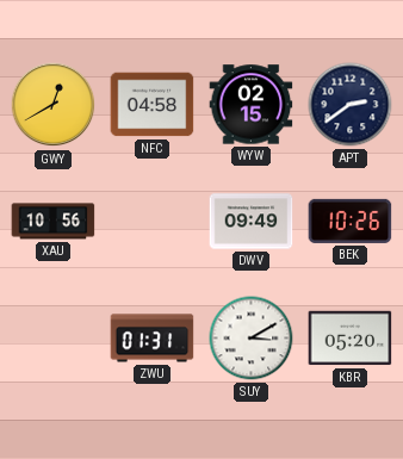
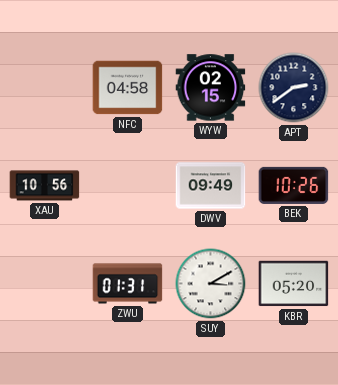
GWY: 12:40 -> none (54, 105)
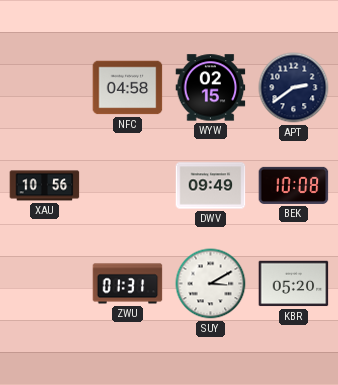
BEK: 10:26 -> 10:08 (294, 185)
